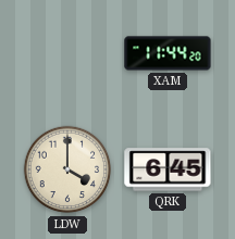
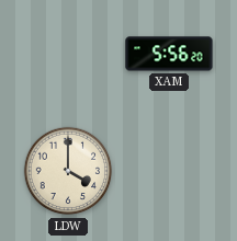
XAM: 11:44 -> 5:56 (169, 54)
QRK: 6:45 -> none (168, 169)
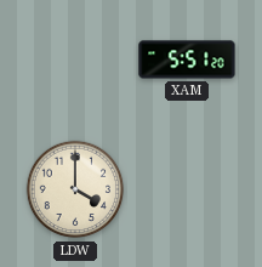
XAM: 5:56 -> 5:51 (187, 59)
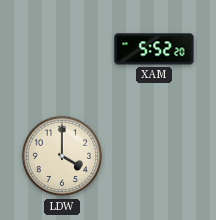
XAM: 5:51 -> 5:52 (154, 49)
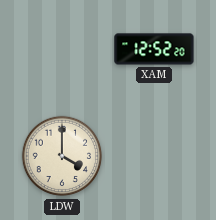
XAM: 5:52 -> 12:52 (154, 49)
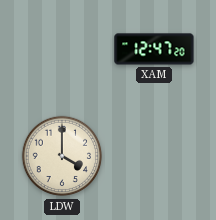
XAM: 12:52 -> 12:47 (154, 49)
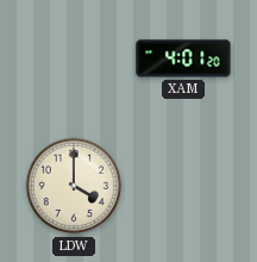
XAM: 12:47 -> 4:01 (183, 58)
